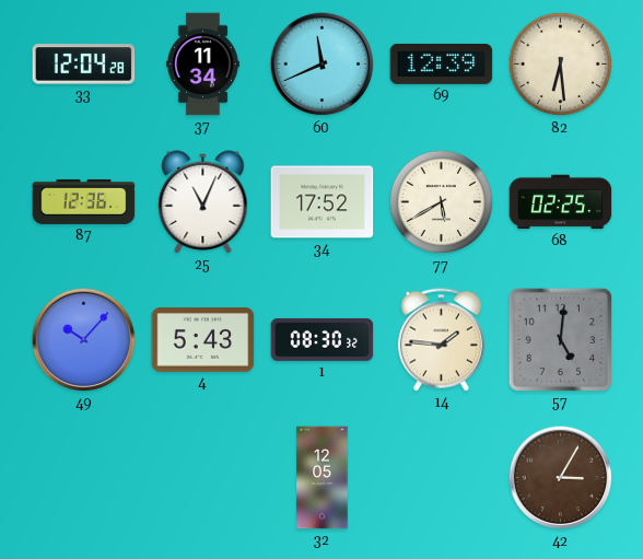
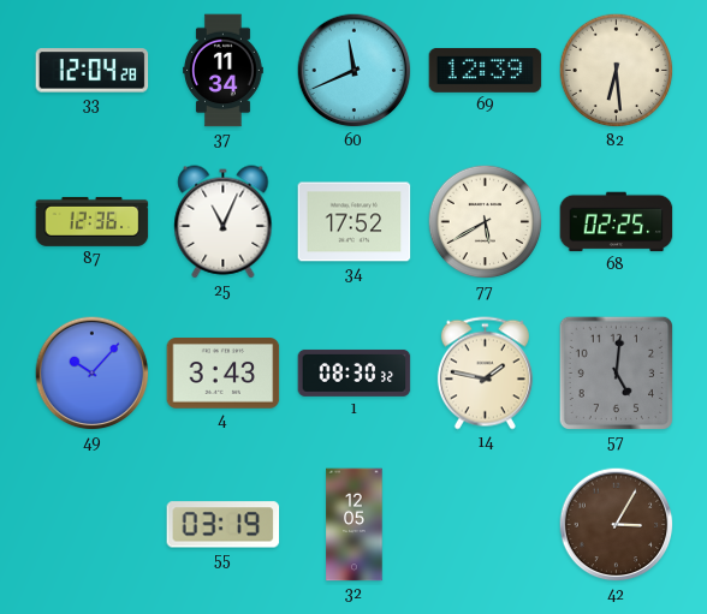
4: 5:43 -> 3:43 (224, 374)
14: 1:46 -> 1:47 (485, 374)
55: none -> 03:19 (224, 525)
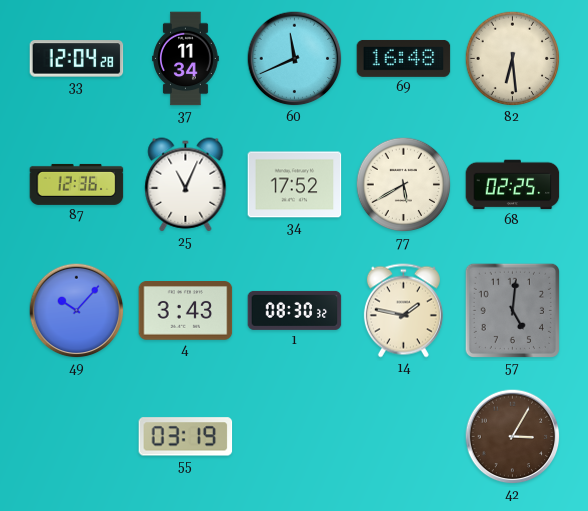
69: 12:39 -> 16:48 (404, 58)
32: 12:05 -> none (355, 525)
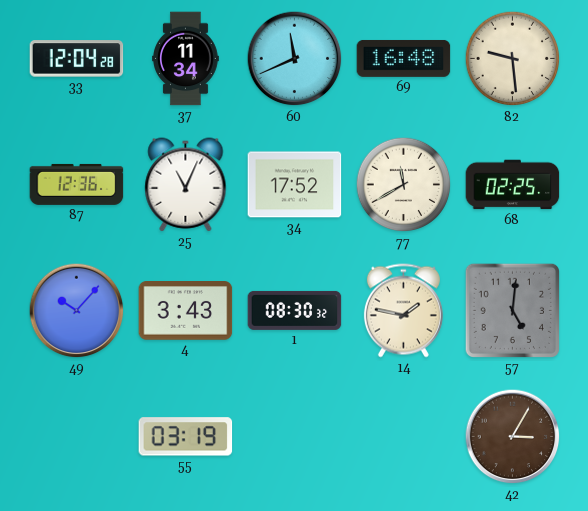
82: 6:29 -> 9:29 (513, 59)
77: 5:40 -> 11:40 (404, 185)
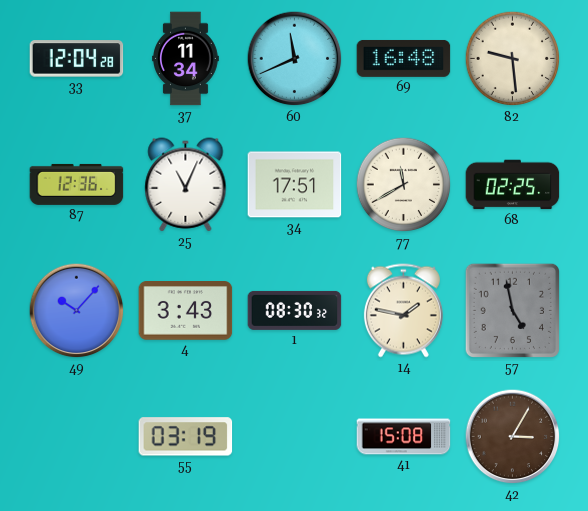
34: 17:52 -> 17:51 (295, 185)
57: 5:01 -> 4:58 (512, 310)
41: none -> 15:08 (404, 437)
